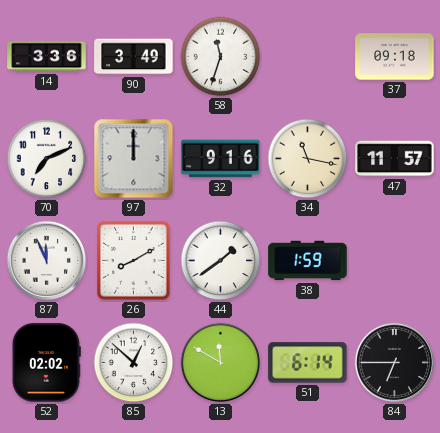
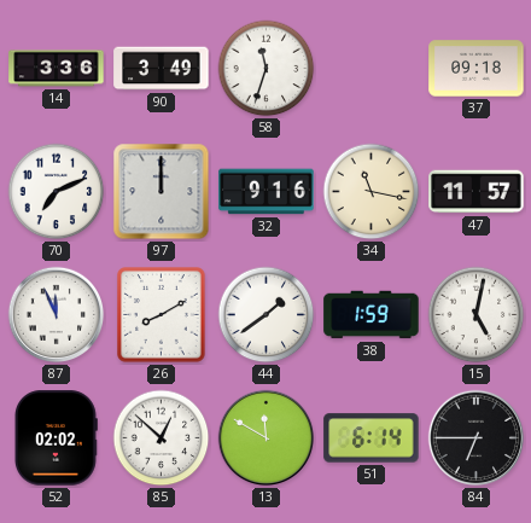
15: none -> 5:02 (477, 315)
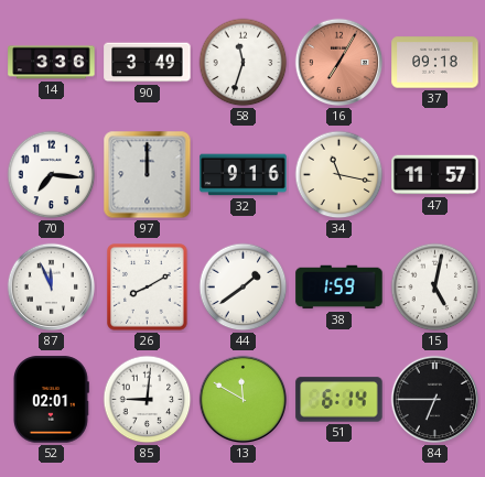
16: none -> 7:05 (339, 63)
70: 7:11 -> 7:16 (52, 175)
52: 02:02 -> 02:01 (51, 400)
85: 12:52 -> 9:01 (148, 400)
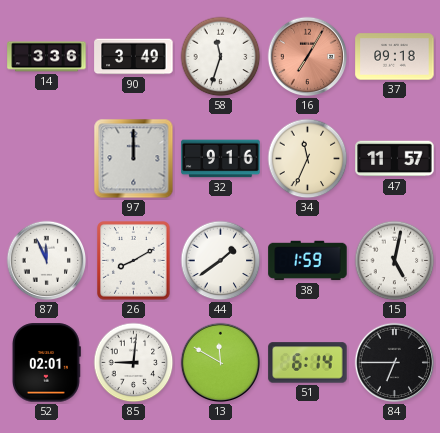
70: 7:16 -> none (52, 175)
34: 11:17 -> 11:34 (308, 159)
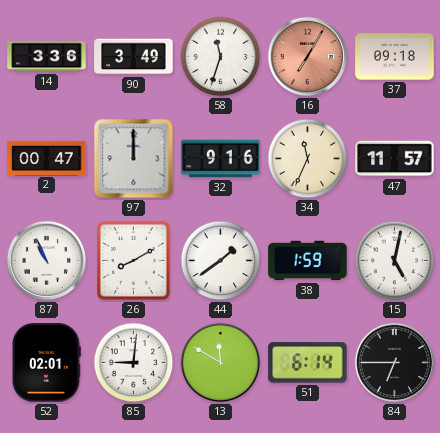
2: none -> 00:47 (47, 158)
87: 11:56 -> 10:56 (47, 261)
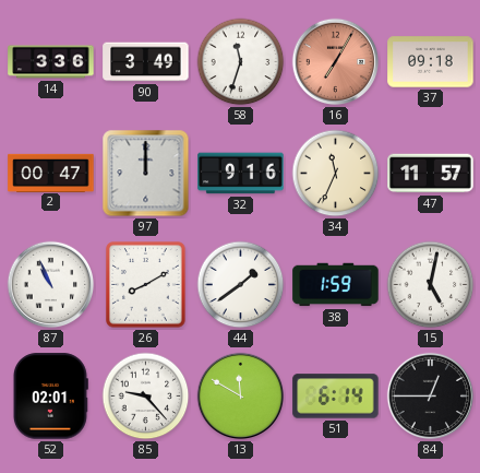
85: 9:01 -> 9:23 (146, 397)
84: 6:45 -> 12:45 (431, 397)
